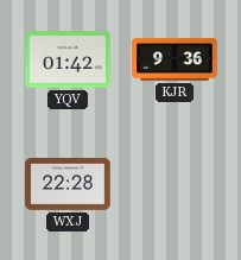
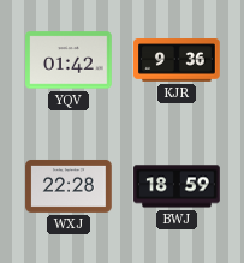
BWJ: none -> 18:59 (177, 186)
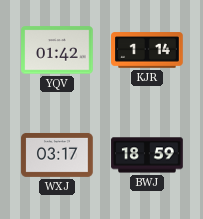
KJR: 9:36 -> 1:14 (147, 50)
WXJ: 22:28 -> 03:17 (57, 155)
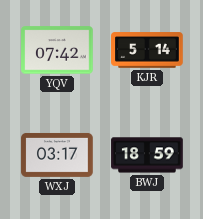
YQV: 01:42 -> 07:42 (57, 50)
KJR: 1:14 -> 5:14 (147, 50)
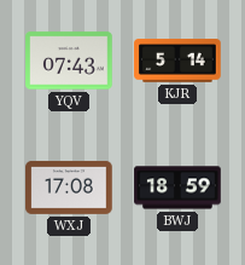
YQV: 07:42 -> 07:43 (69, 61)
WXJ: 03:17 -> 17:08 (69, 188)
